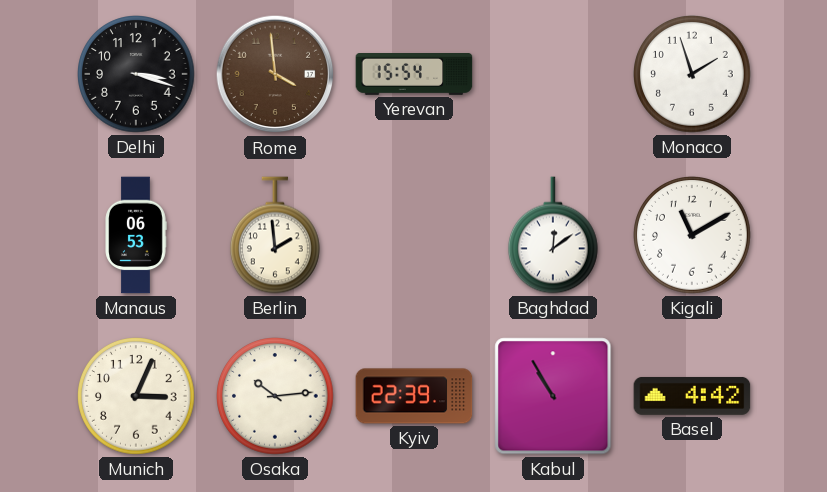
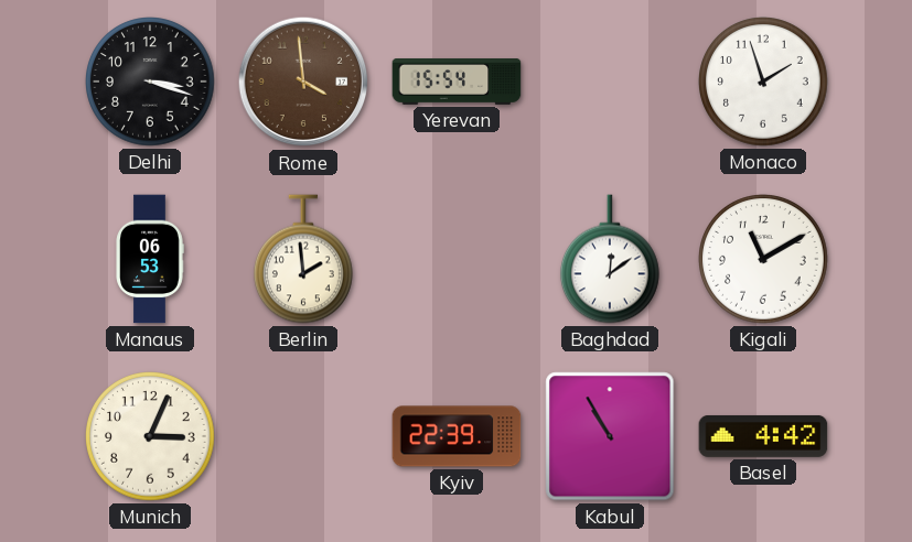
Osaka: 10:14 -> none (276, 397)
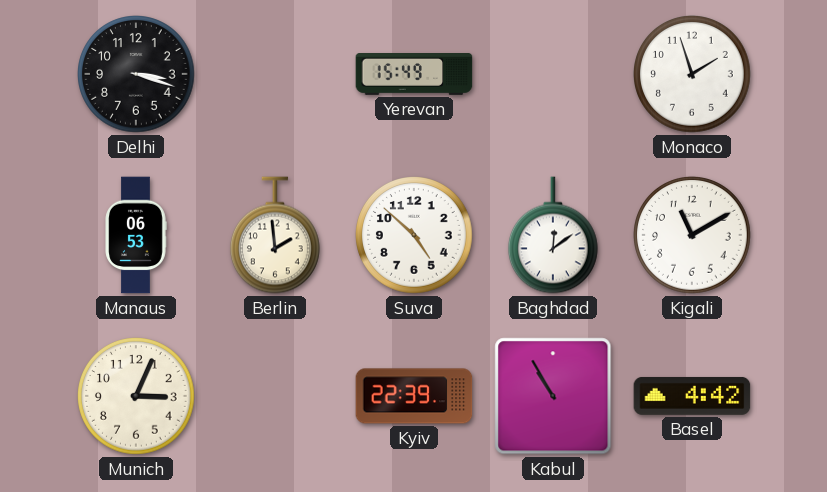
Rome: 3:59 -> none (303, 82)
Yerevan: 15:54 -> 15:49 (414, 75)
Suva: none -> 4:52 (415, 236)
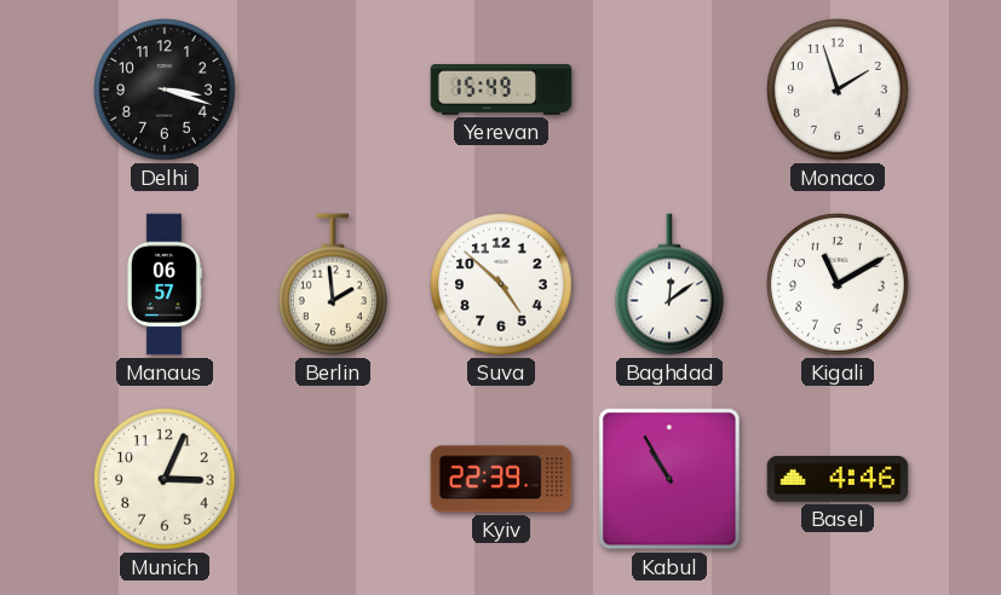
Manaus: 06:53 -> 06:57 (165, 284)
Basel: 4:42 -> 4:46 (838, 479)
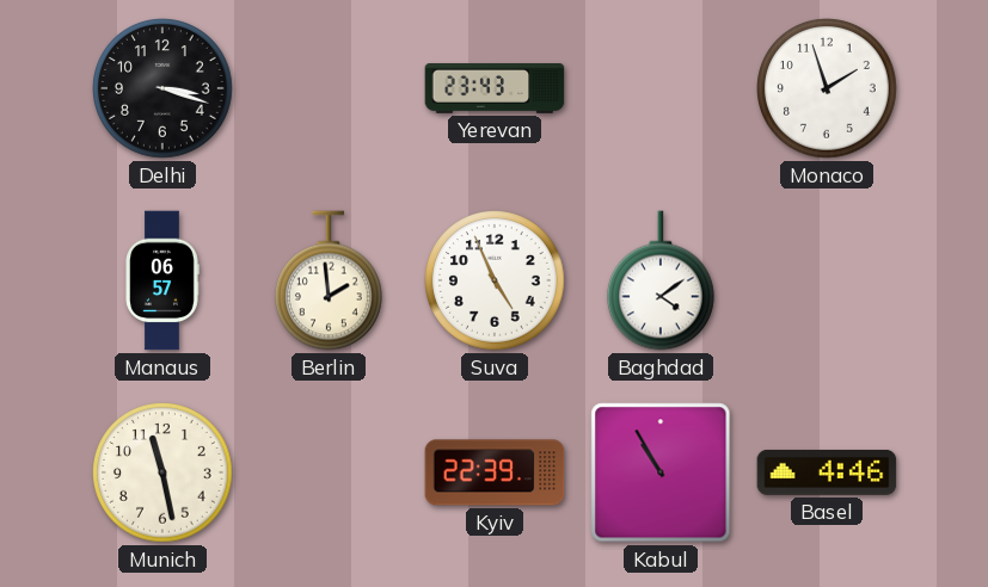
Yerevan: 15:49 -> 23:43 (495, 89)
Suva: 4:52 -> 4:56 (496, 282)
Baghdad: 12:09 -> 4:09 (661, 280)
Kigali: 11:10 -> none (839, 285)
Munich: 3:04 -> 11:28 (164, 474)
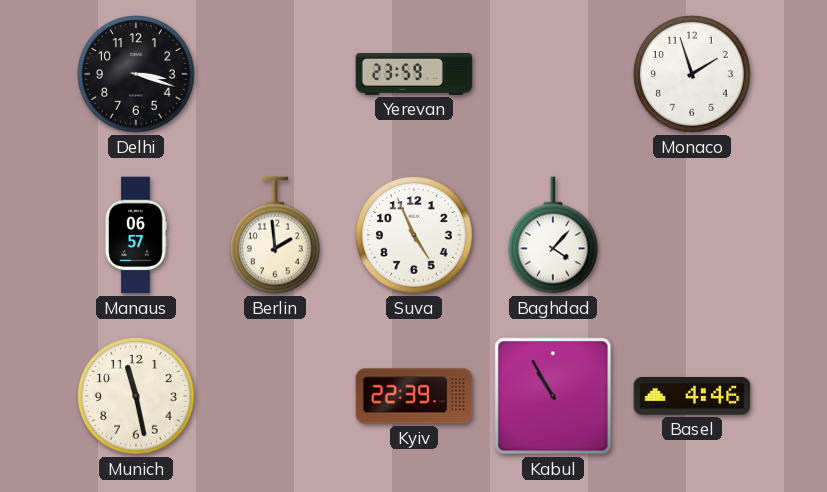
Yerevan: 23:43 -> 23:59 (414, 75)
Baghdad: 4:09 -> 4:07 (553, 235)
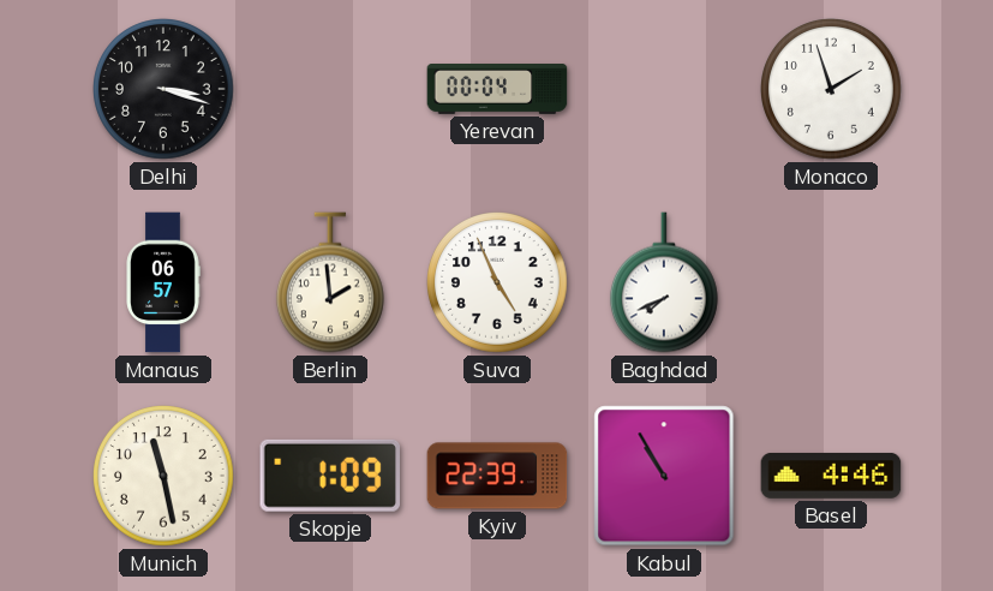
Yerevan: 23:59 -> 00:04 (497, 90)
Baghdad: 4:07 -> 7:41 (664, 282)
Skopje: none -> 1:09 (329, 476)
